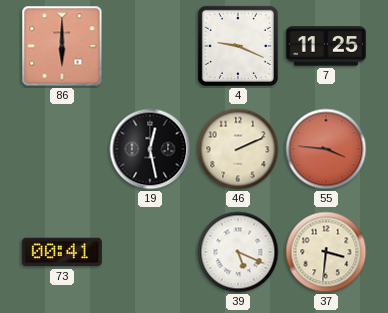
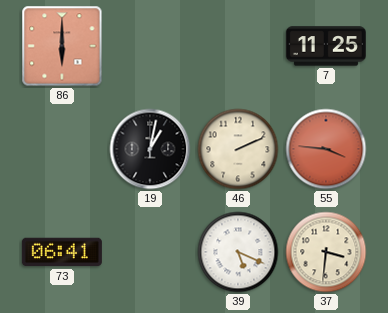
4: 9:19 -> none (238, 46)
19: 12:28 -> 1:02 (150, 149)
73: 00:41 -> 06:41 (62, 252)
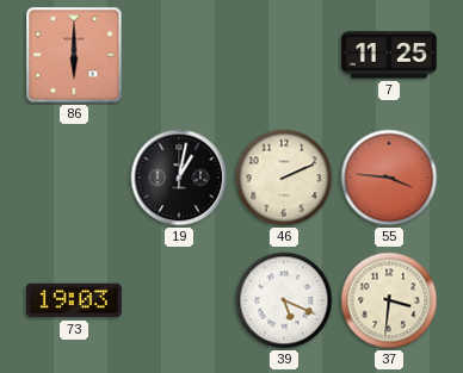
73: 06:41 -> 19:03 (74, 300)
